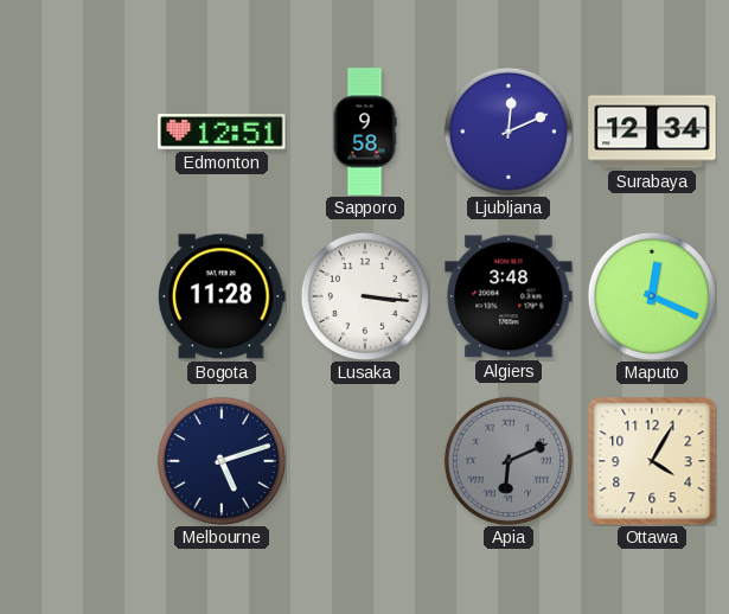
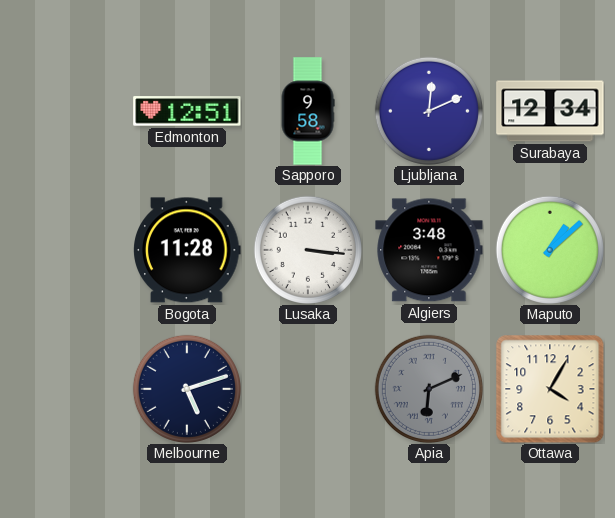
Maputo: 12:19 -> 1:08 (550, 250)
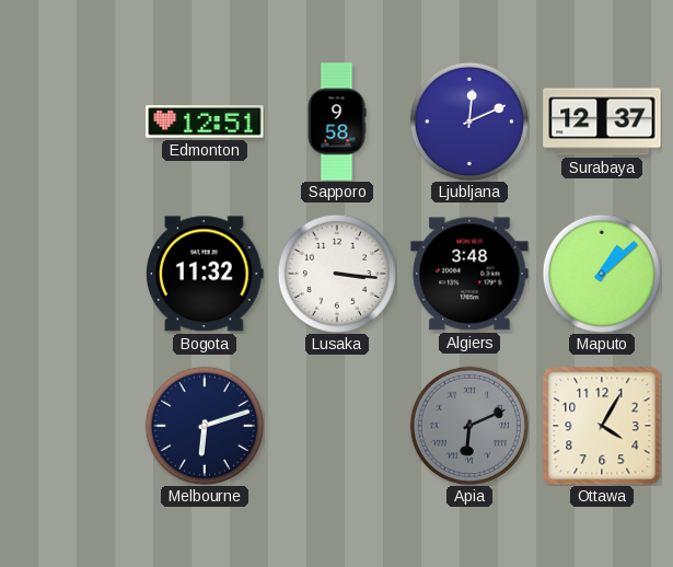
Surabaya: 12:34 -> 12:37 (602, 121)
Bogota: 11:28 -> 11:32 (206, 274)
Melbourne: 5:12 -> 6:12 (205, 426)
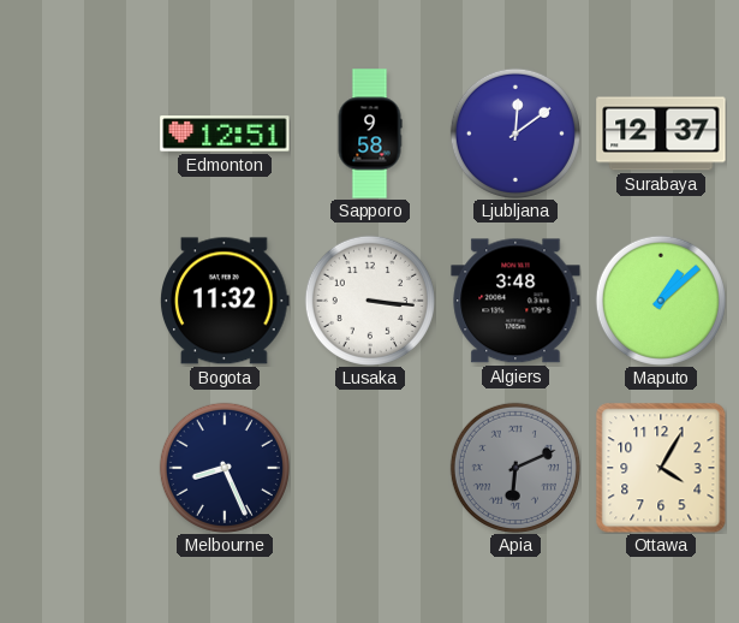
Ljubljana: 12:11 -> 12:09 (515, 133)
Melbourne: 6:12 -> 8:26 (225, 468)
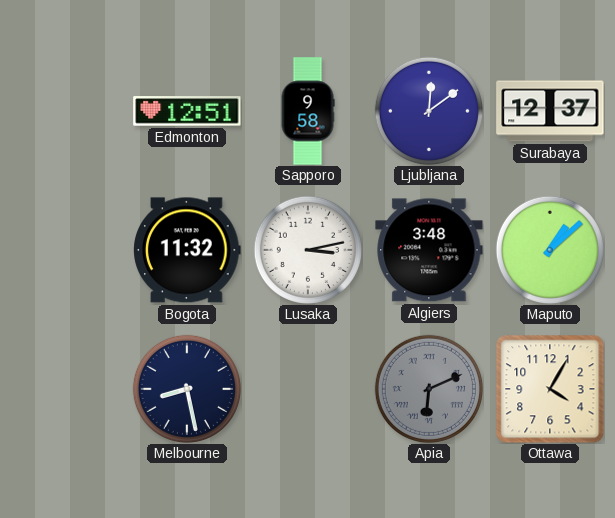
Lusaka: 3:16 -> 3:13 (308, 250)
Melbourne: 8:26 -> 8:28 (187, 389)
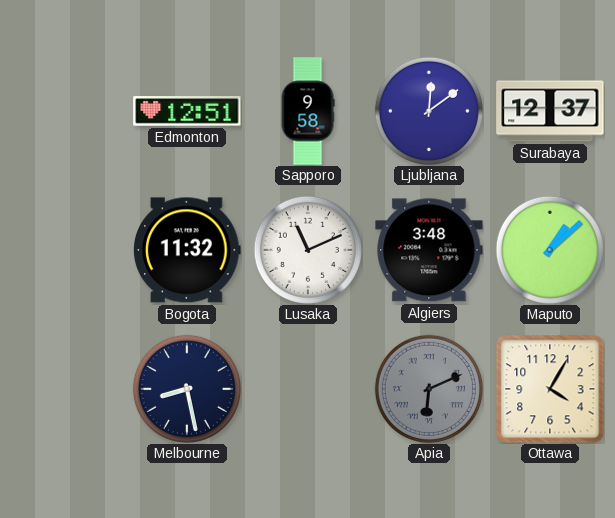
Lusaka: 3:13 -> 11:11 (308, 250)
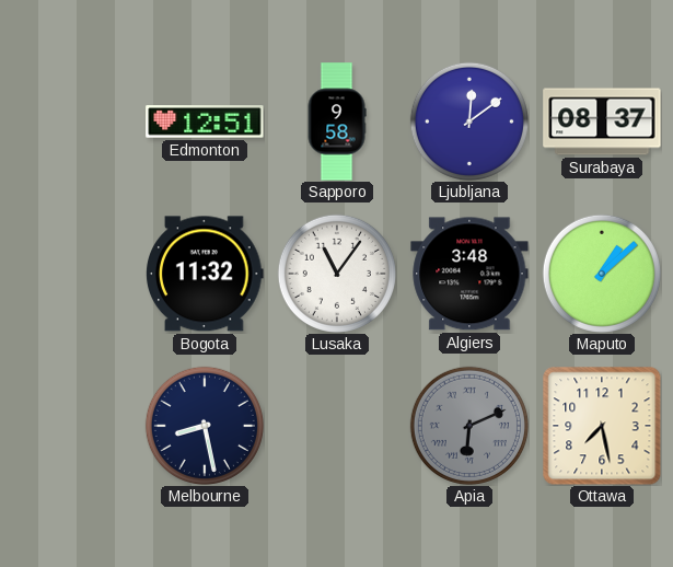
Surabaya: 12:37 -> 08:37 (602, 121)
Lusaka: 11:11 -> 11:06 (337, 274)
Ottawa: 4:05 -> 7:28 (602, 426)
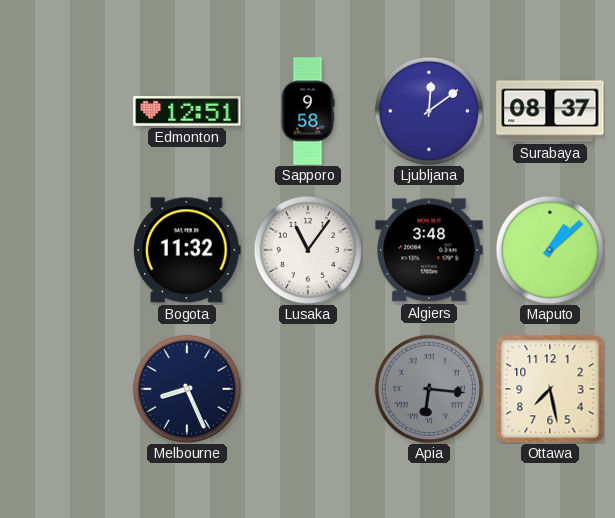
Melbourne: 8:28 -> 8:26 (187, 389)
Apia: 6:11 -> 6:16 (429, 389)
